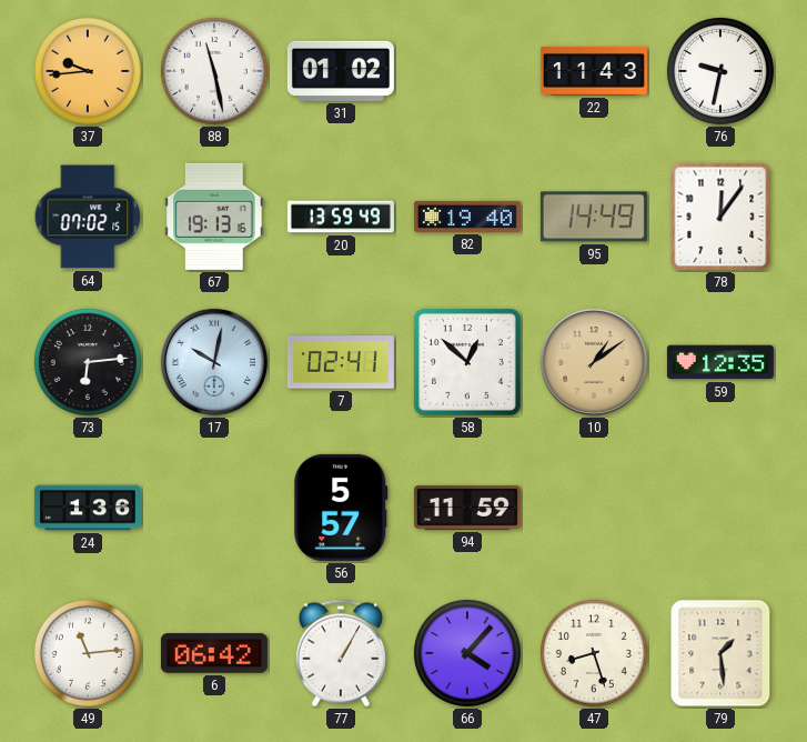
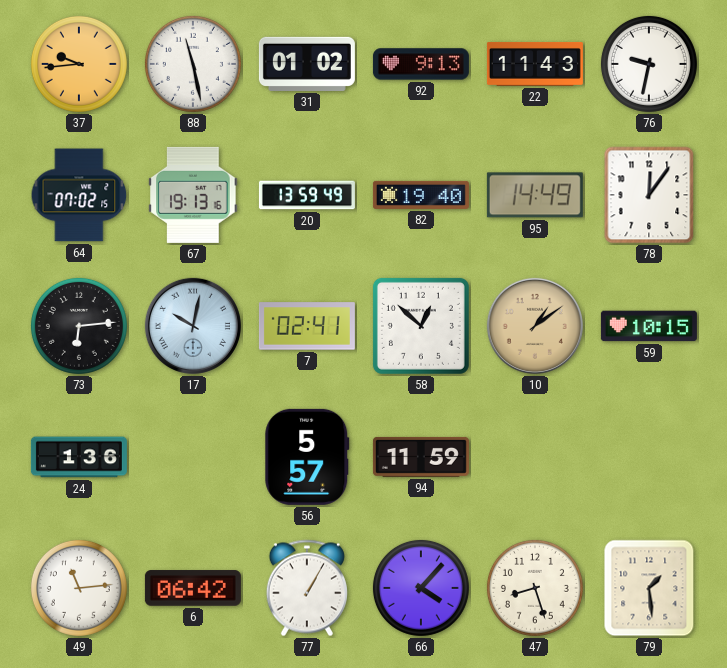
92: none -> 9:13 (421, 64)
59: 12:35 -> 10:15 (649, 326)
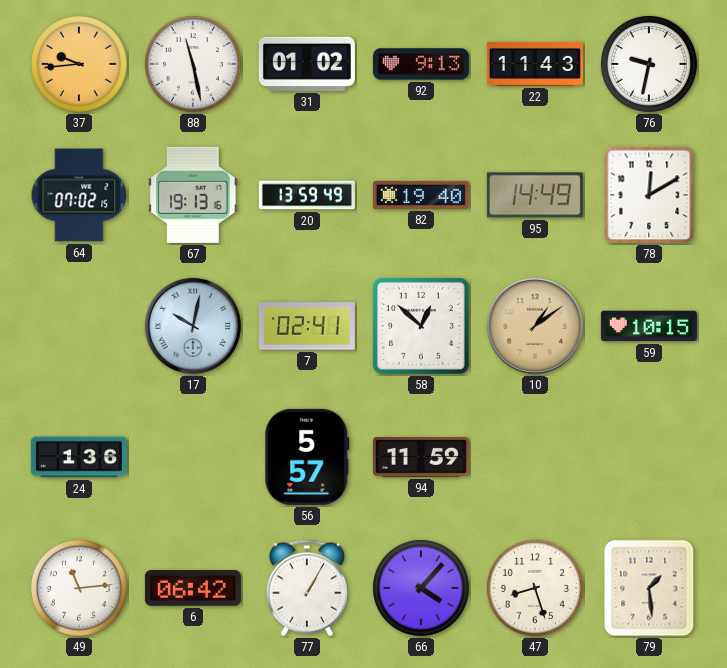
78: 12:06 -> 12:10 (649, 195)
73: 6:14 -> none (79, 326)
